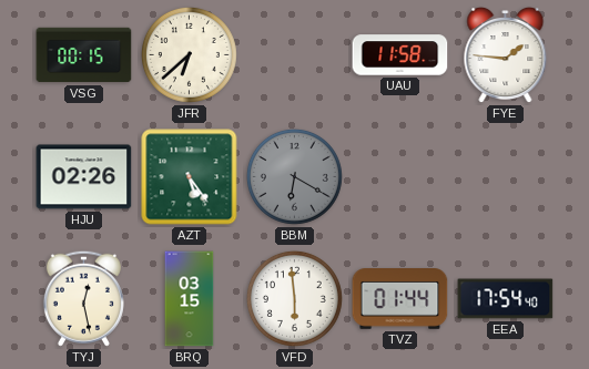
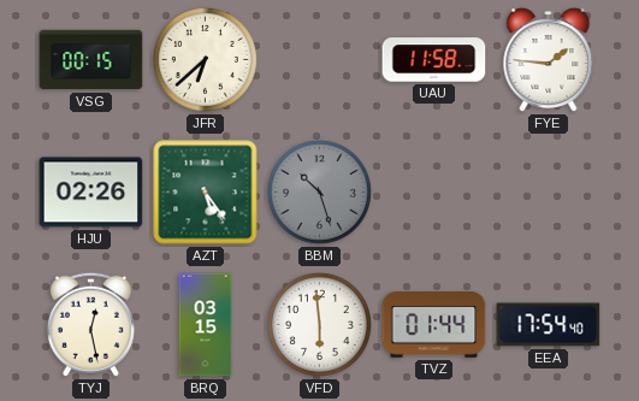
BBM: 6:20 -> 10:27 (319, 191)
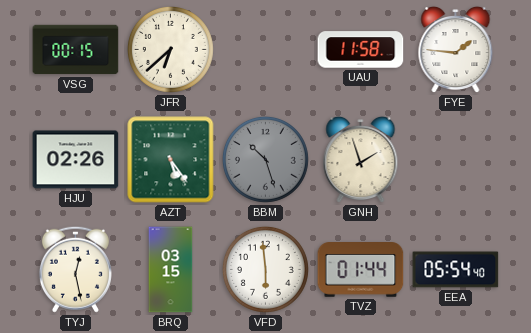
GNH: none -> 1:57 (361, 160)
EEA: 17:54 -> 05:54 (456, 270)
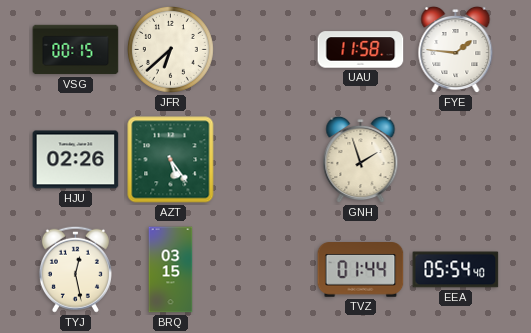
BBM: 10:27 -> none (265, 159)
VFD: 5:59 -> none (265, 269)
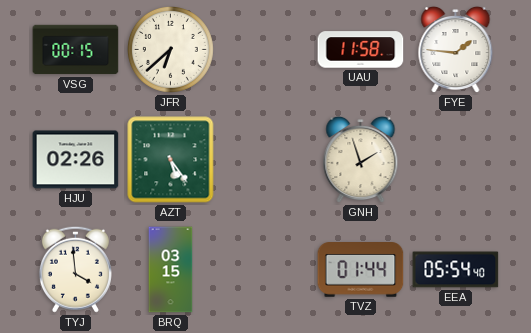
TYJ: 12:28 -> 3:59 (75, 269)
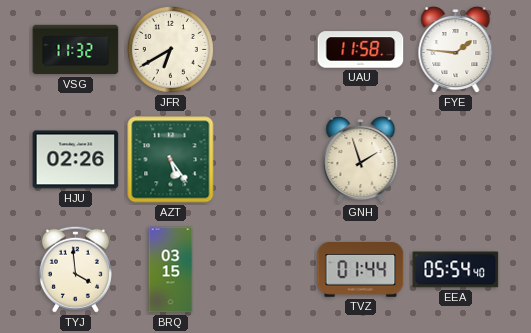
VSG: 00:15 -> 11:32 (76, 50)
JFR: 6:38 -> 6:40 (170, 49)
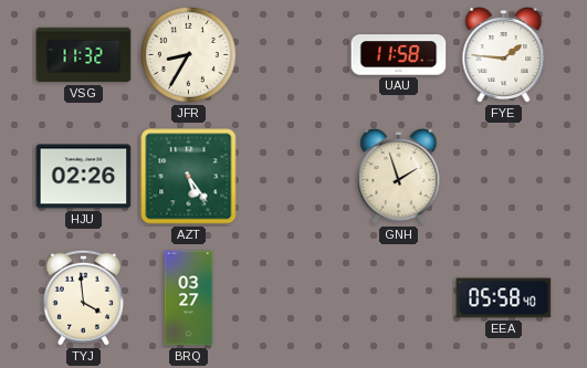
JFR: 6:40 -> 8:35 (188, 54)
BRQ: 03:15 -> 03:27 (189, 298)
TVZ: 01:44 -> none (361, 270)
EEA: 05:54 -> 05:58 (504, 298)
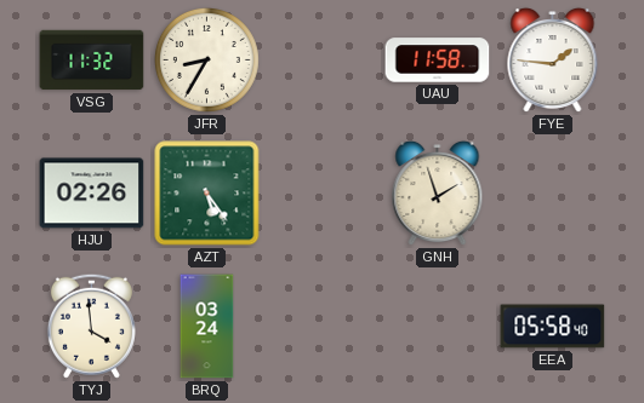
BRQ: 03:27 -> 03:24 (207, 327)
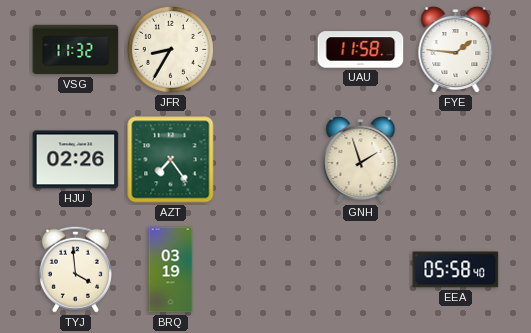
AZT: 5:24 -> 7:24 (171, 160)
BRQ: 03:24 -> 03:19 (171, 270)
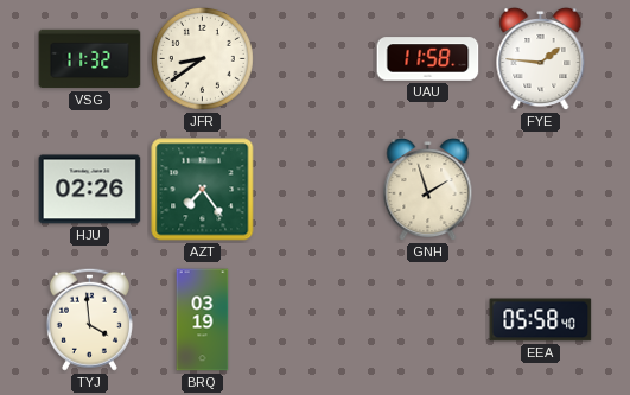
JFR: 8:35 -> 8:39 (202, 58)
